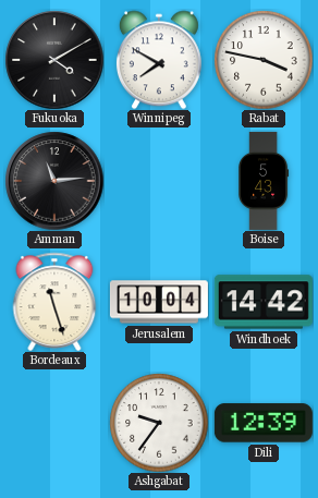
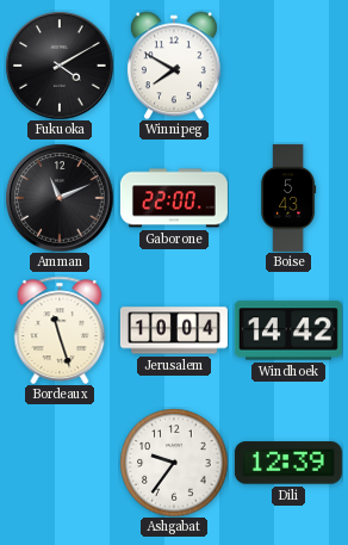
Rabat: 3:47 -> none (264, 60)
Amman: 11:14 -> 11:11 (60, 198)
Gaborone: none -> 22:00 (174, 198)
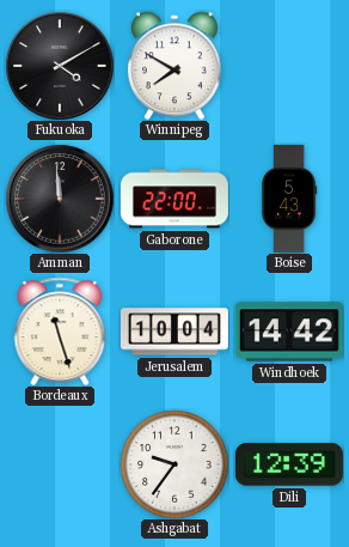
Amman: 11:11 -> 11:59 (60, 199)
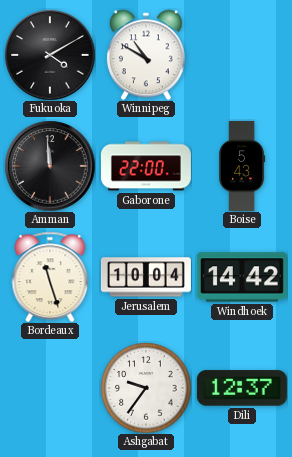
Winnipeg: 7:50 -> 10:50 (146, 55)
Dili: 12:39 -> 12:37 (242, 388)
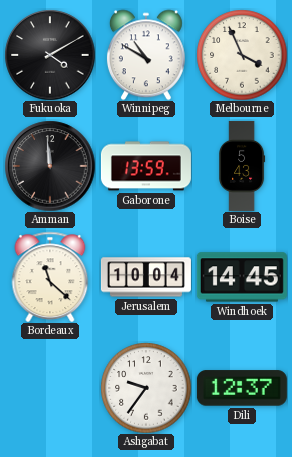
Melbourne: none -> 3:56 (242, 55)
Gaborone: 22:00 -> 13:59 (146, 166)
Bordeaux: 11:27 -> 11:22 (50, 277)
Windhoek: 14:42 -> 14:45 (242, 277)
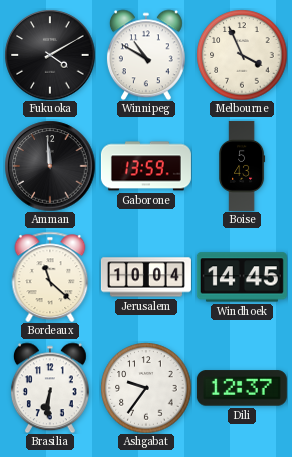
Brasilia: none -> 6:31 (50, 388)
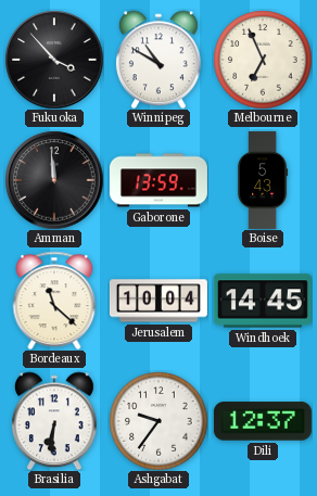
Fukuoka: 4:10 -> 3:53 (54, 60)
Melbourne: 3:56 -> 6:56 (263, 60)
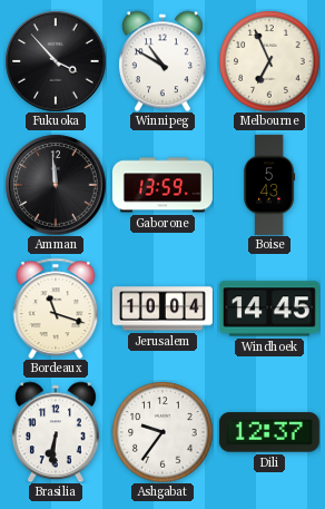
Bordeaux: 11:22 -> 11:18 (56, 309)
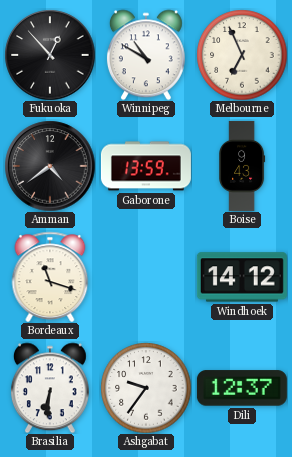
Fukuoka: 3:53 -> 12:53 (50, 55)
Amman: 11:59 -> 4:39 (50, 166)
Boise: 5:43 -> 9:43 (243, 166)
Jerusalem: 10:04 -> none (162, 309)
Windhoek: 14:45 -> 14:12 (242, 277)
